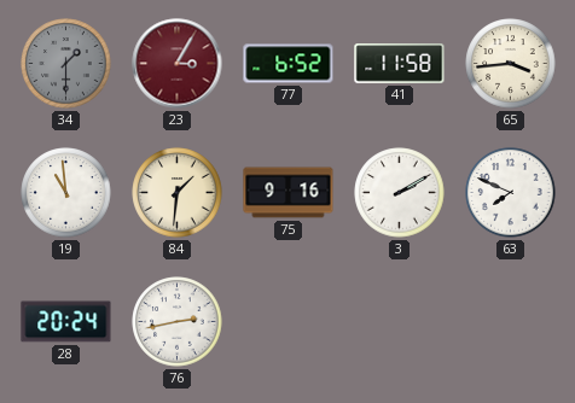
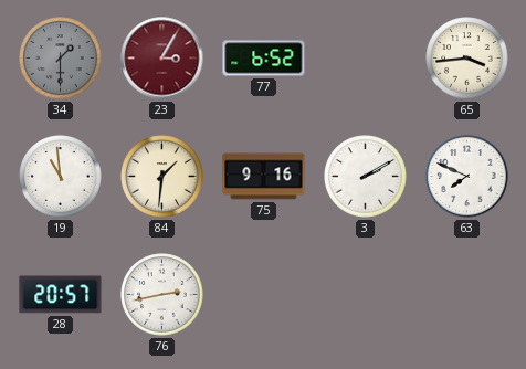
41: 11:58 -> none (400, 64)
28: 20:24 -> 20:57 (61, 295)
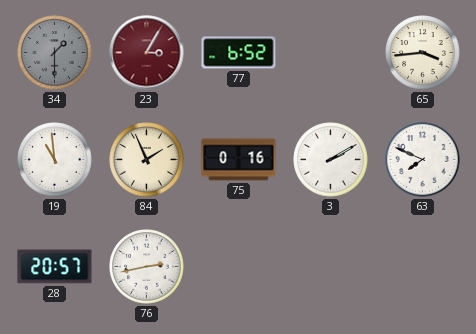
84: 1:31 -> 1:56 (147, 160)
75: 9:16 -> 0:16 (239, 160)
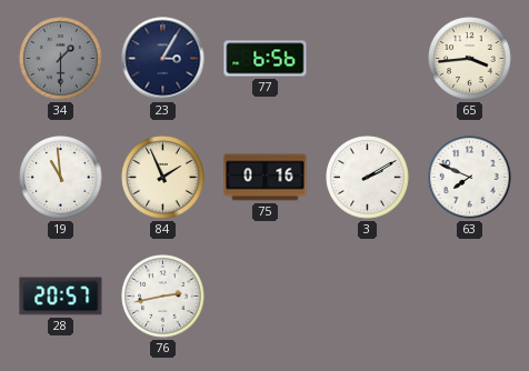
23 dial: burgundy -> navy (163, 59)
77: 6:52 -> 6:56 (266, 59)
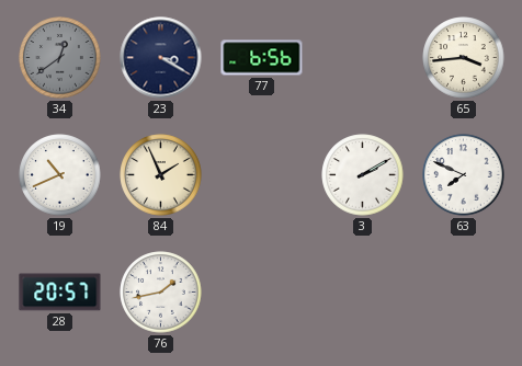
34: 1:30 -> 12:39 (60, 58)
23: 3:05 -> 3:20 (161, 58)
19: 10:59 -> 10:41 (60, 175)
75: 0:16 -> none (266, 178)
76: 2:43 -> 1:43 (161, 293)
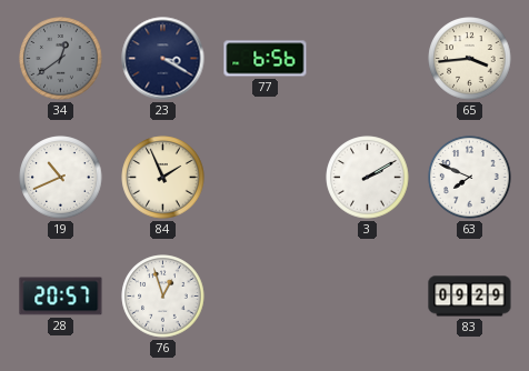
76: 1:43 -> 12:57 (163, 297)
83: none -> 09:29 (470, 297)
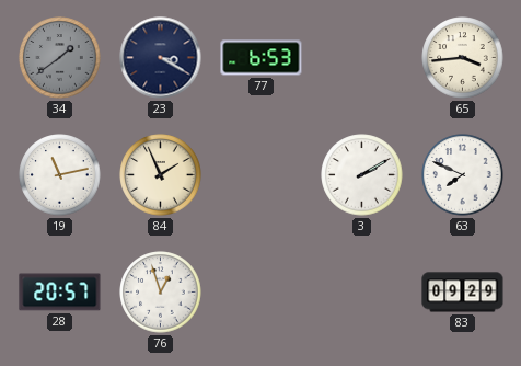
34: 12:39 -> 1:39 (60, 58)
77: 6:56 -> 6:53 (262, 58)
19: 10:41 -> 11:13 (60, 175)
